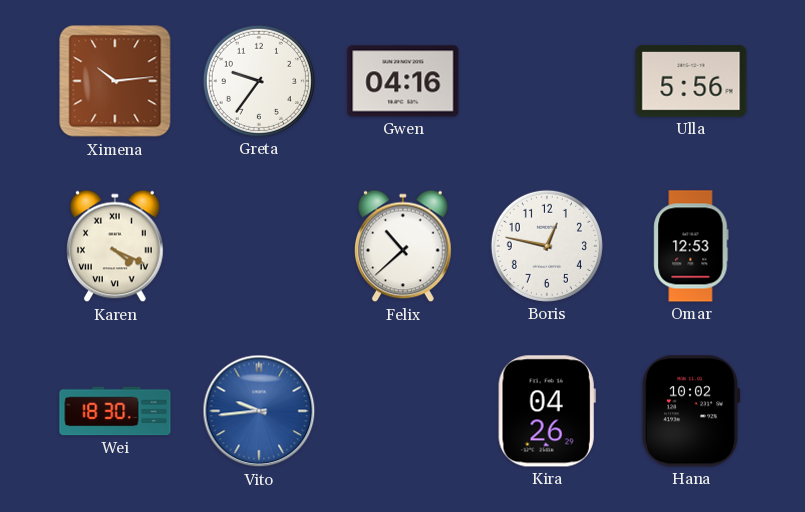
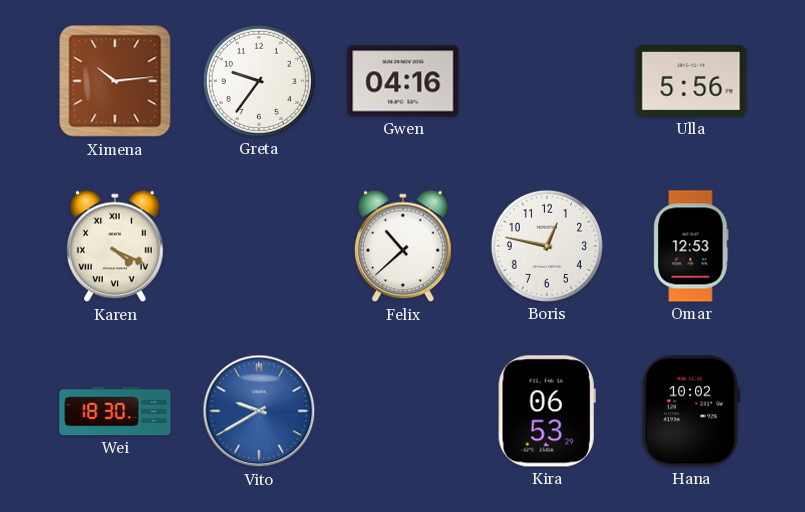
Vito: 9:44 -> 9:40 (259, 411)
Kira: 04:26 -> 06:53 (547, 411)
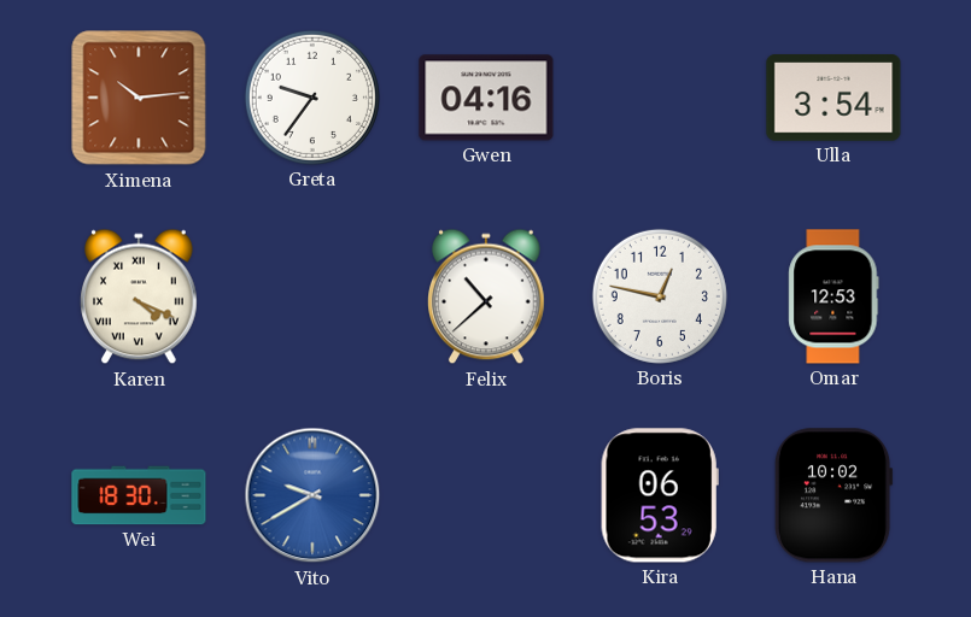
Ulla: 5:56 -> 3:54 (833, 98)
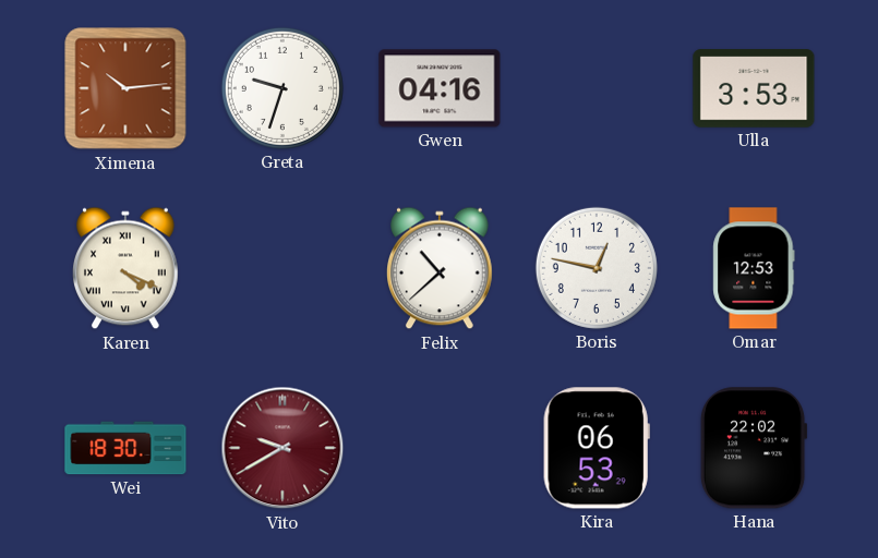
Greta: 9:36 -> 9:33 (282, 88)
Ulla: 3:54 -> 3:53 (754, 88)
Vito dial: blue -> burgundy (282, 448)
Hana: 10:02 -> 22:02 (754, 448)
